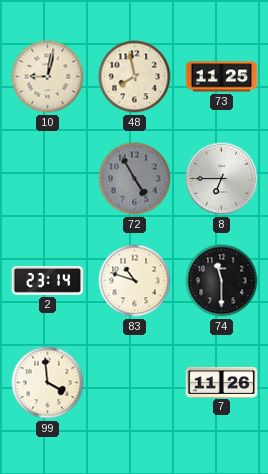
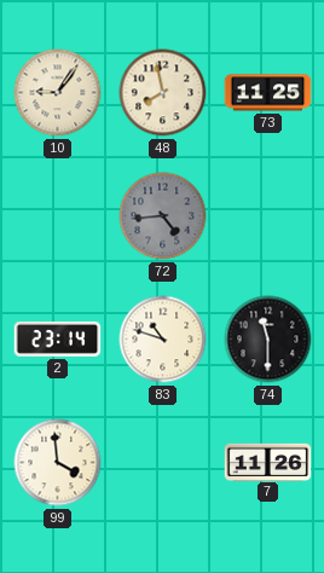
10: 9:02 -> 9:06 (58, 93)
72: 4:55 -> 4:44 (163, 216)
8: 6:45 -> none (222, 179)
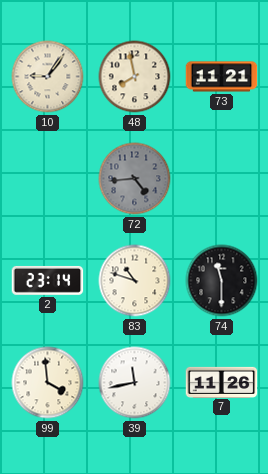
73: 11:25 -> 11:21 (222, 77)
39: none -> 11:43 (135, 383)
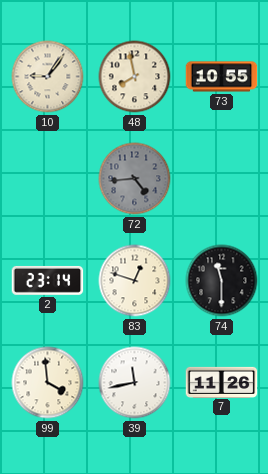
73: 11:21 -> 10:55 (222, 77)
83: 10:48 -> 12:48 (135, 281)
